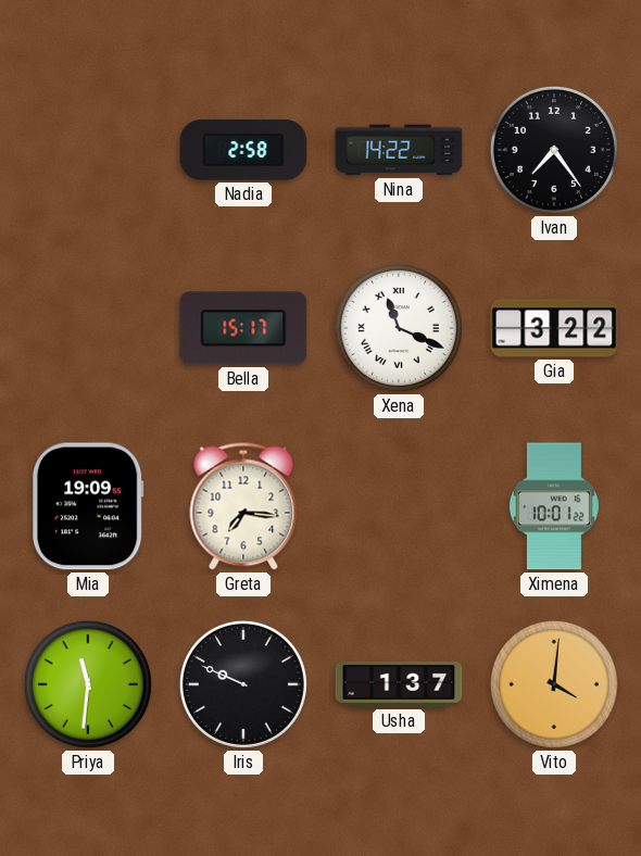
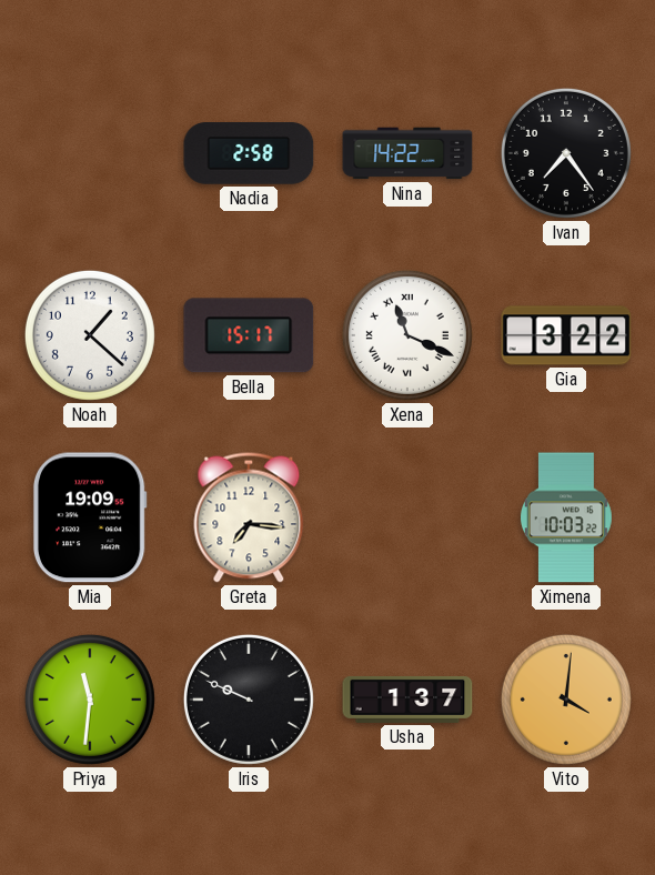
Noah: none -> 1:22 (90, 335)
Ximena: 10:01 -> 10:03 (566, 517)
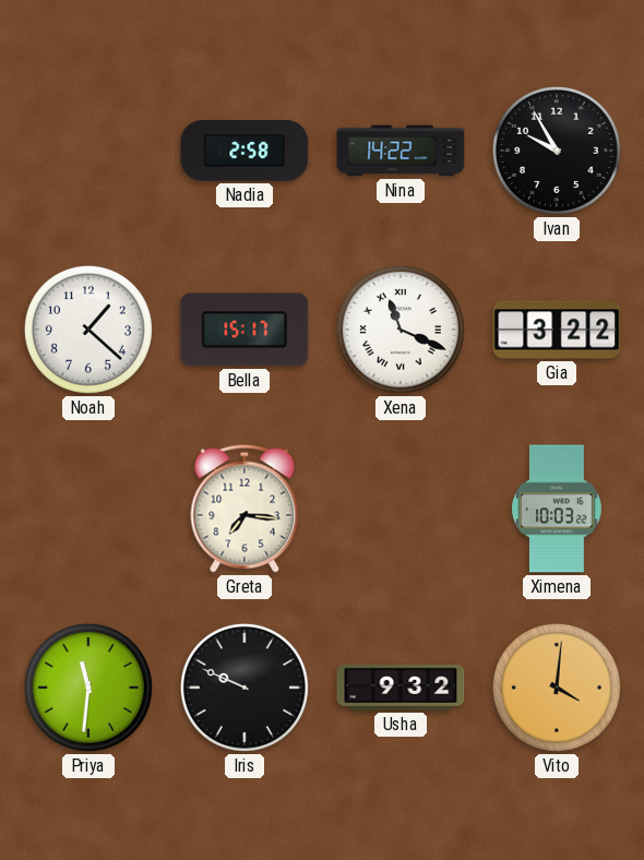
Ivan: 7:24 -> 9:55 (557, 151)
Mia: 19:09 -> none (90, 517)
Usha: 1:37 -> 9:32 (401, 688)
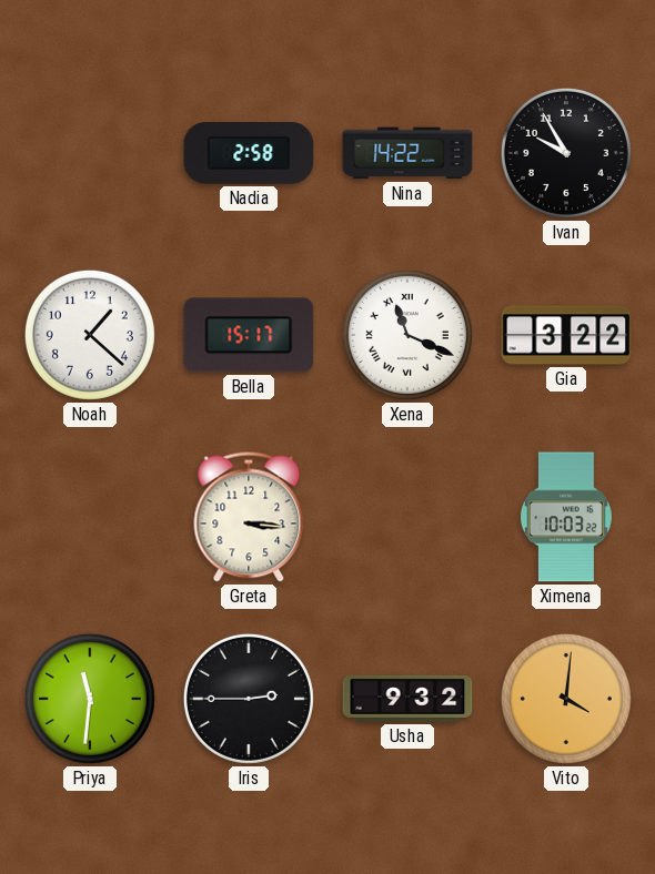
Greta: 7:16 -> 3:16 (249, 517)
Iris: 9:49 -> 2:45 (249, 699)
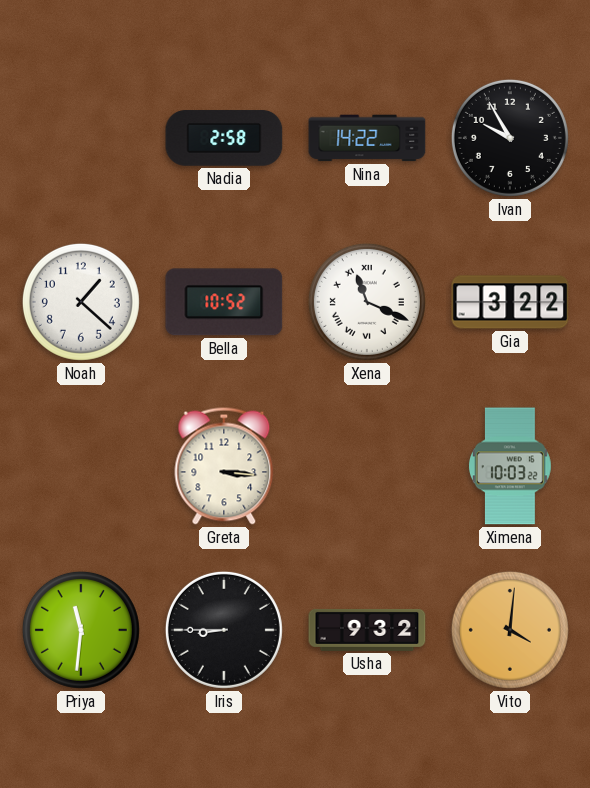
Bella: 15:17 -> 10:52 (224, 302)
Iris: 2:45 -> 8:45 (224, 630)
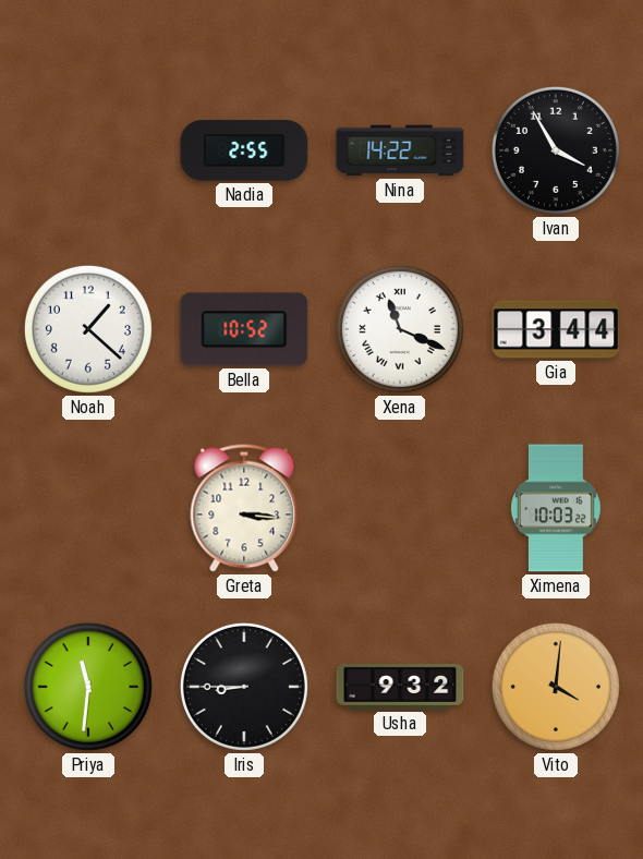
Nadia: 2:58 -> 2:55 (244, 150)
Ivan: 9:55 -> 3:55 (556, 150)
Gia: 3:22 -> 3:44 (556, 329)
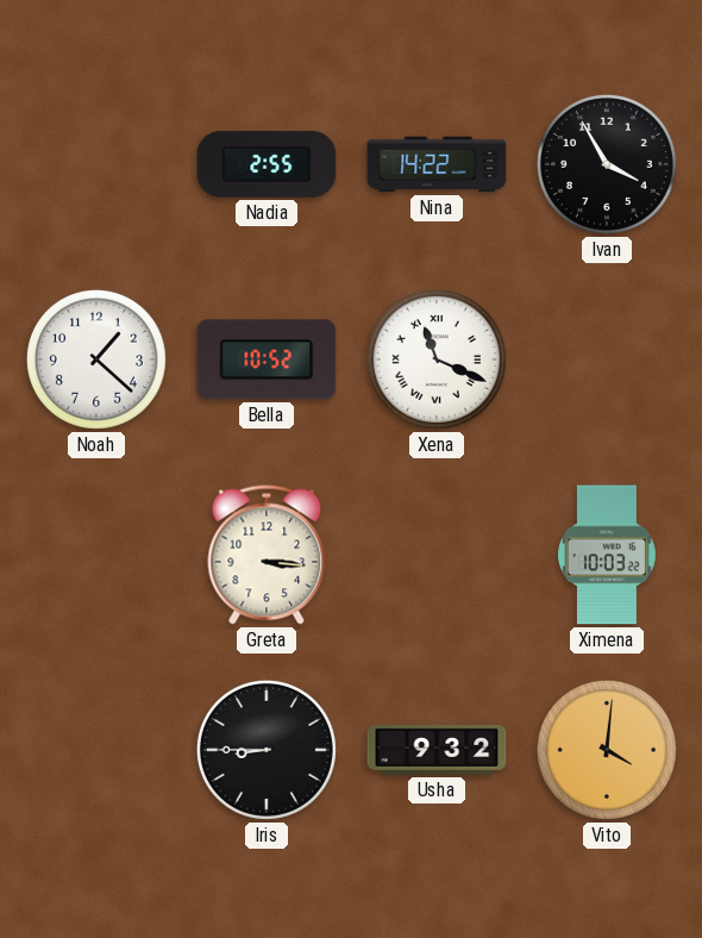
Gia: 3:44 -> none (556, 329)
Priya: 11:31 -> none (88, 687)
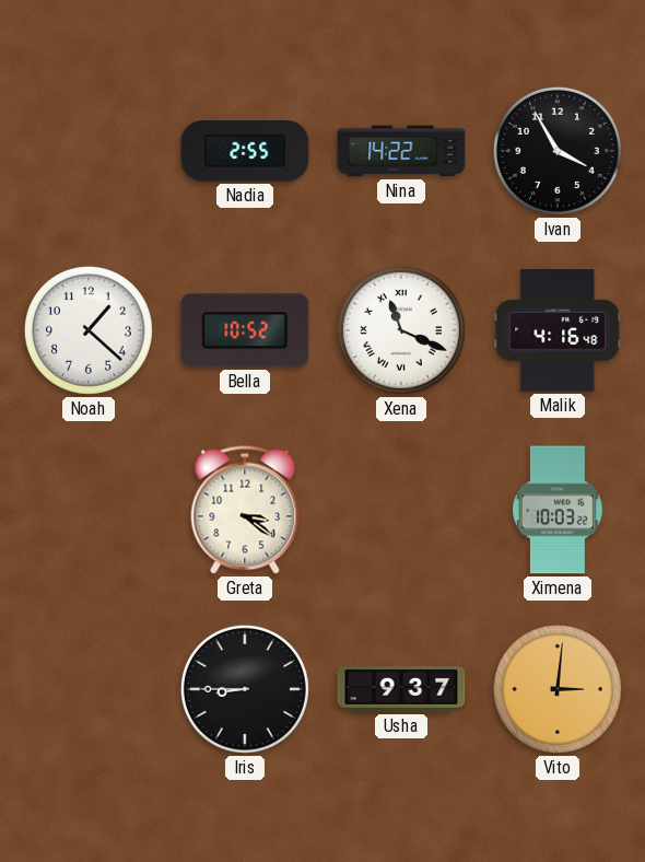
Malik: none -> 4:16 (558, 330)
Greta: 3:16 -> 3:21 (245, 510)
Usha: 9:32 -> 9:37 (401, 689)
Vito: 4:01 -> 3:01 (558, 689)
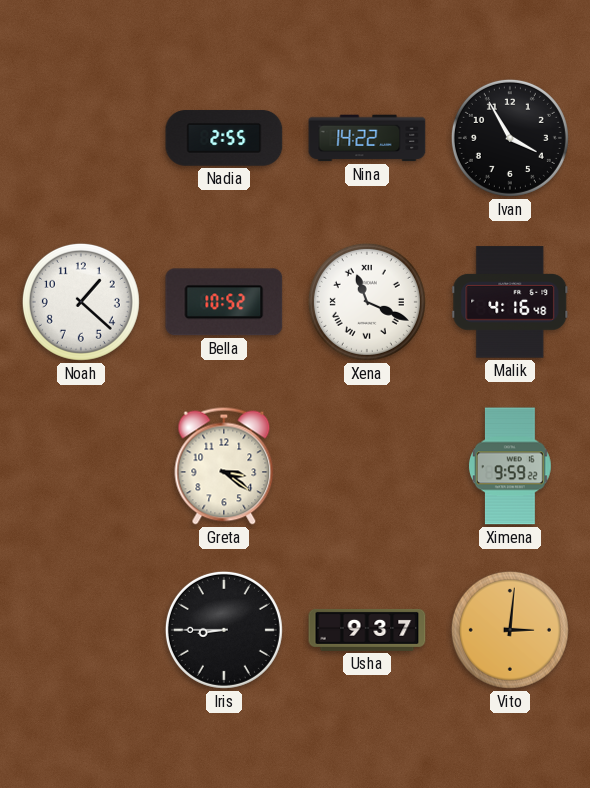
Ximena: 10:03 -> 9:59 (510, 466)
